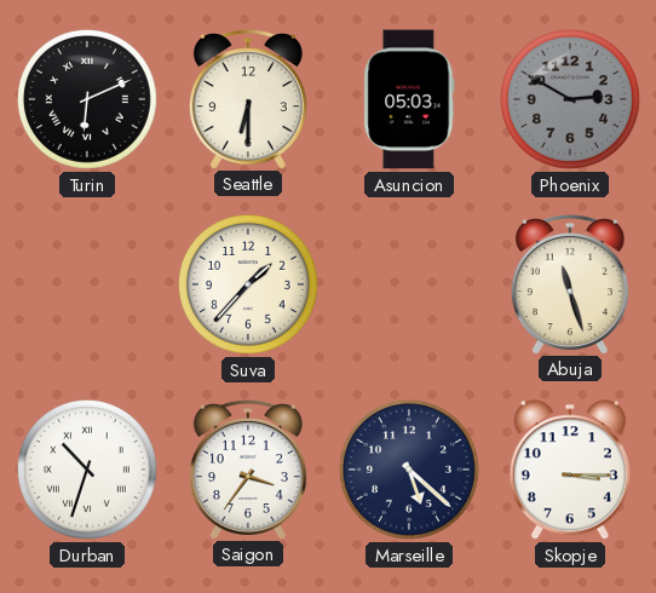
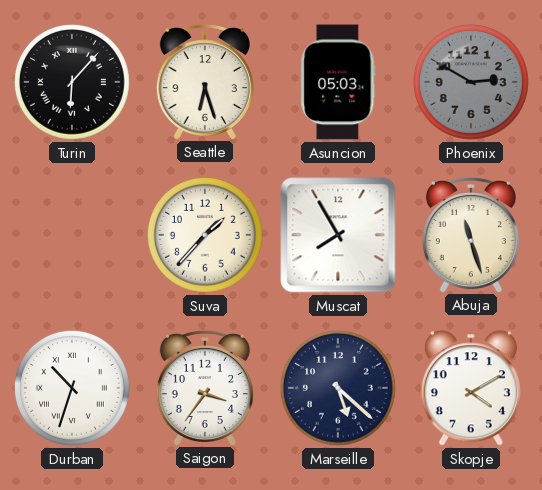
Turin: 6:11 -> 6:07 (72, 82)
Seattle: 6:30 -> 6:27 (205, 82)
Muscat: none -> 7:55 (338, 235)
Skopje: 3:15 -> 4:10 (471, 388)
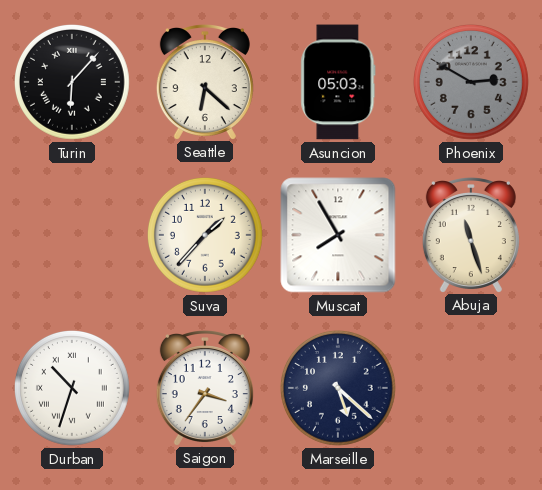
Seattle: 6:27 -> 6:22 (205, 82)
Skopje: 4:10 -> none (471, 388)
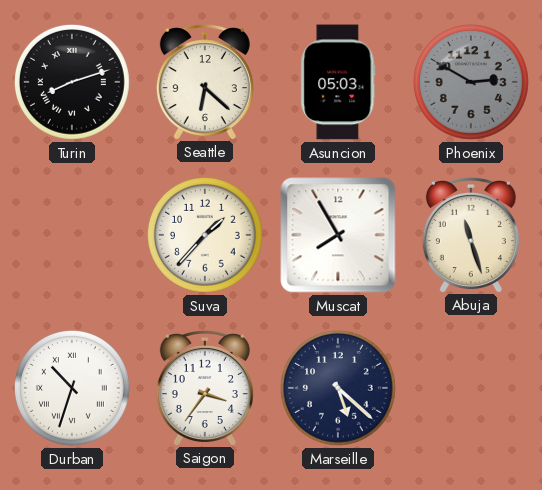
Turin: 6:07 -> 8:12 (72, 82)
